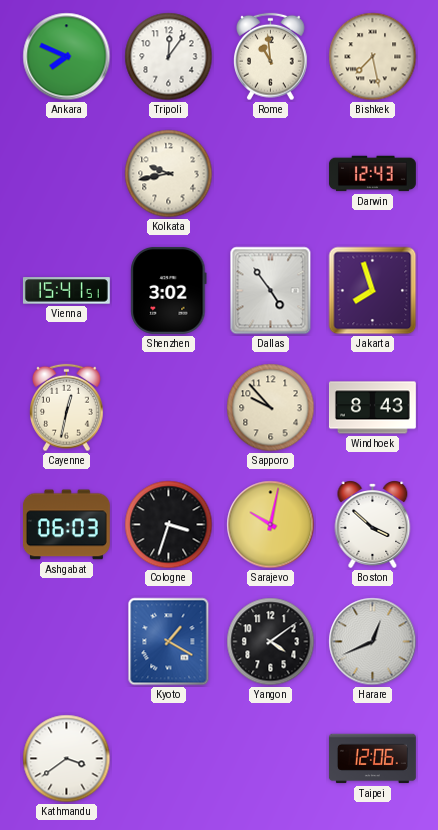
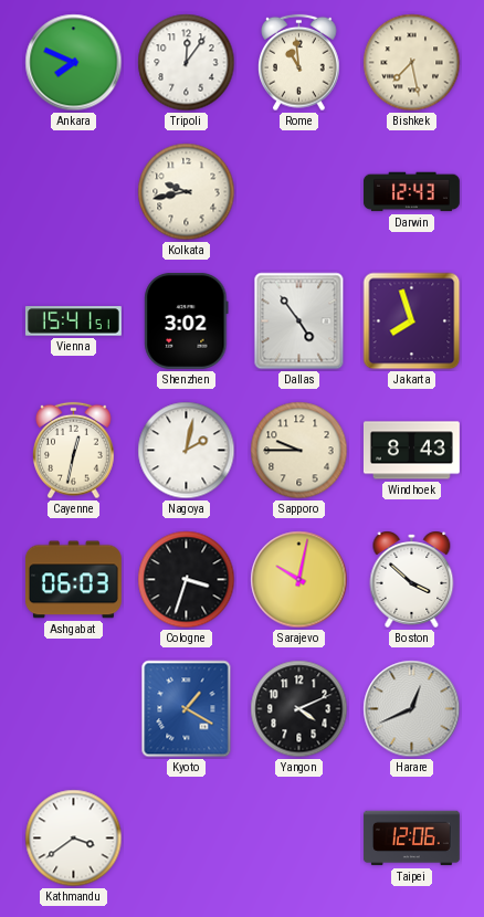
Nagoya: none -> 2:02 (187, 451)
Sapporo: 9:53 -> 9:45 (299, 451)
Yangon: 4:09 -> 4:11 (299, 709)
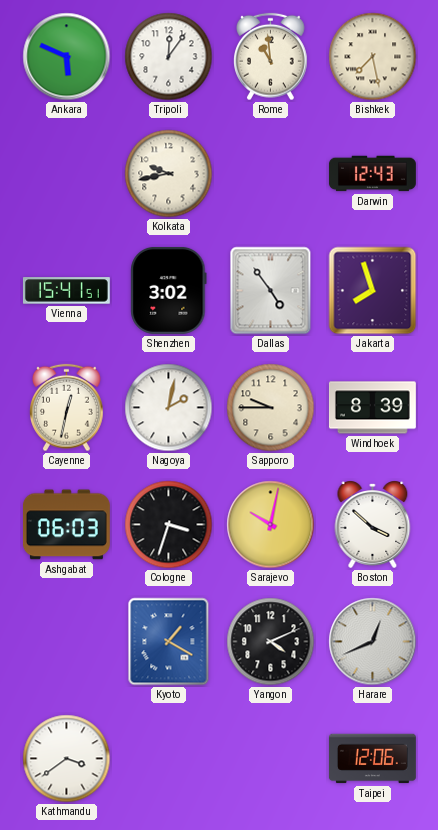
Ankara: 7:49 -> 5:49 (67, 57)
Windhoek: 8:43 -> 8:39 (372, 408)
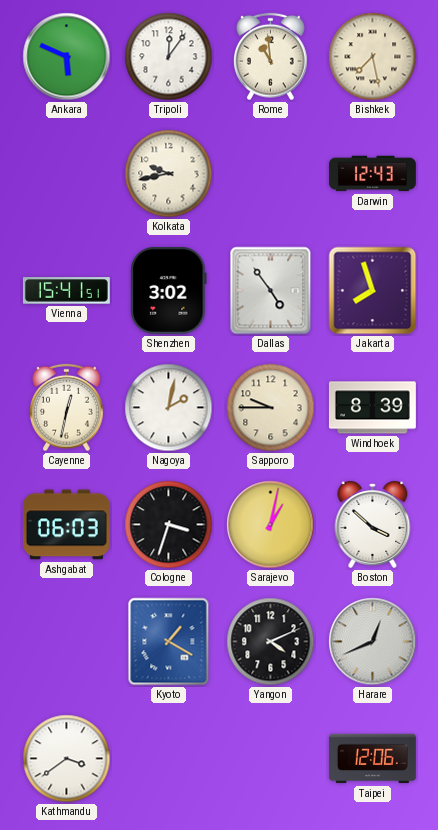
Sarajevo: 10:02 -> 1:02 (271, 525)
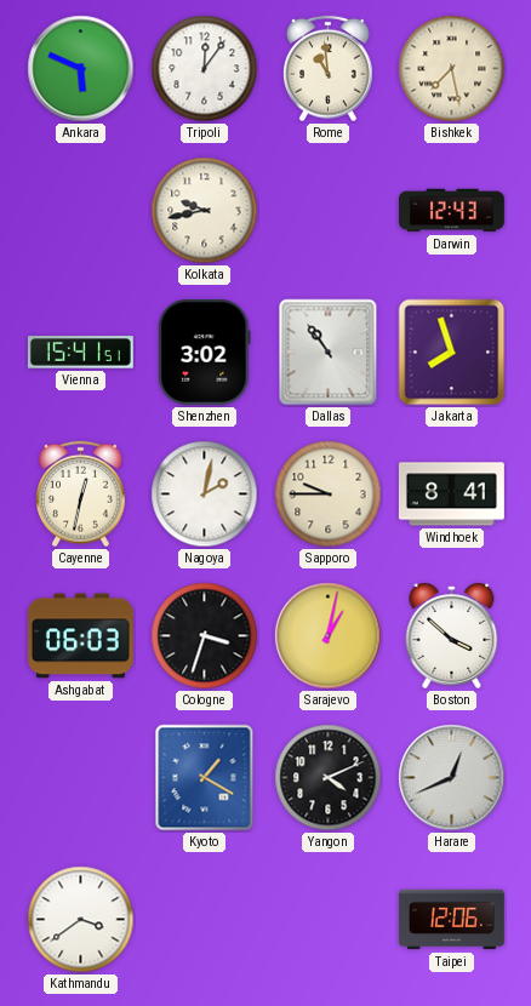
Dallas: 4:54 -> 10:54 (329, 353)
Windhoek: 8:39 -> 8:41 (451, 495)
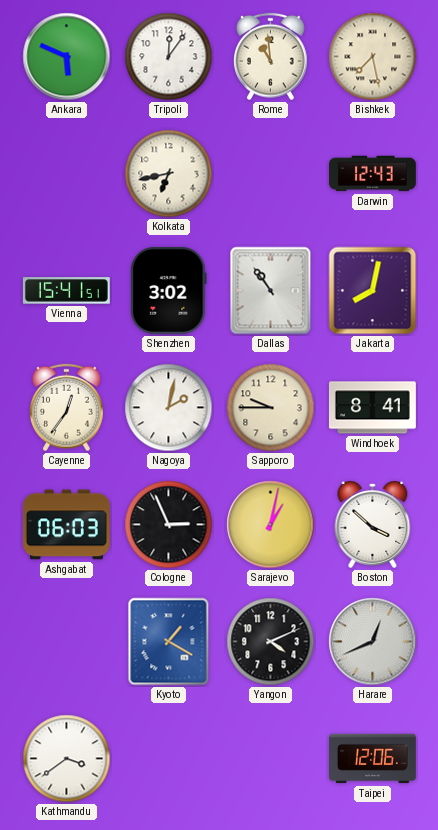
Kolkata: 9:43 -> 6:43 (169, 174)
Jakarta: 7:57 -> 8:02 (373, 291)
Cayenne: 12:32 -> 12:36 (67, 408)
Cologne: 3:33 -> 2:56 (169, 525)
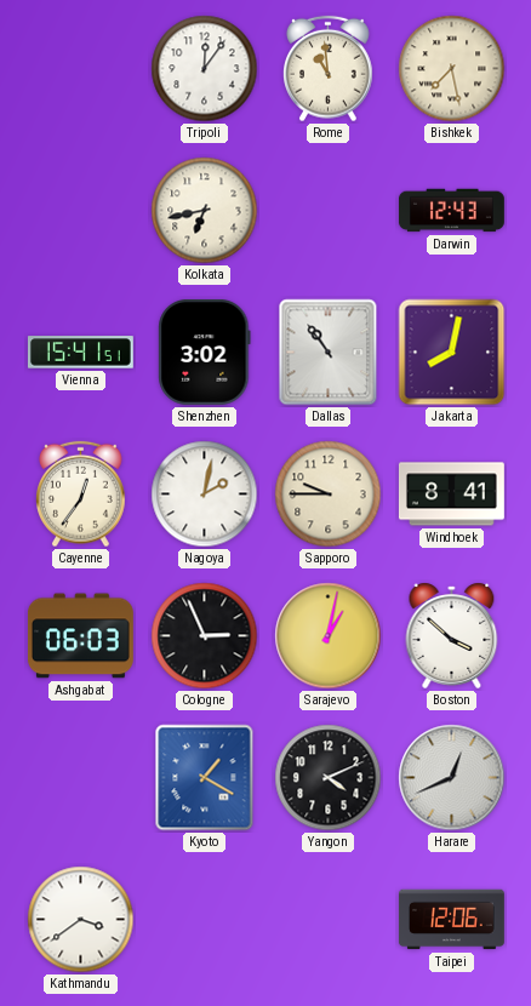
Ankara: 5:49 -> none (67, 57)
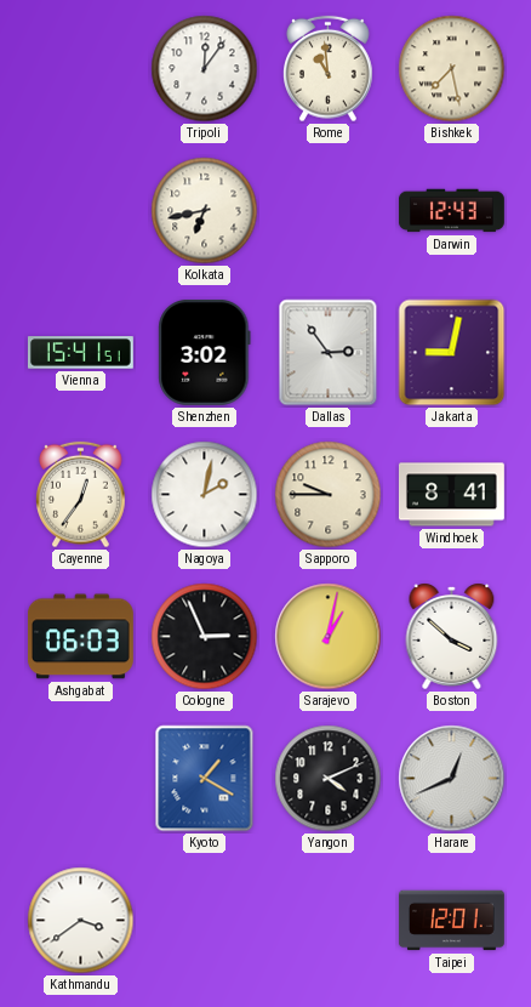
Dallas: 10:54 -> 2:54 (329, 353)
Jakarta: 8:02 -> 9:02 (452, 353)
Taipei: 12:06 -> 12:01 (451, 921)
